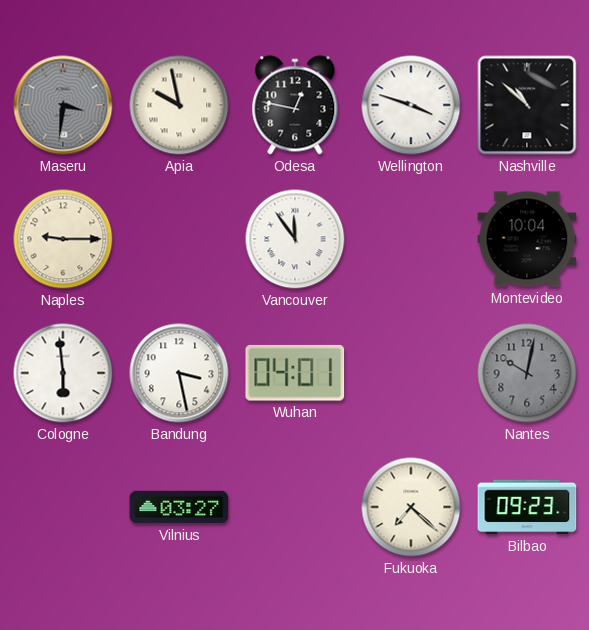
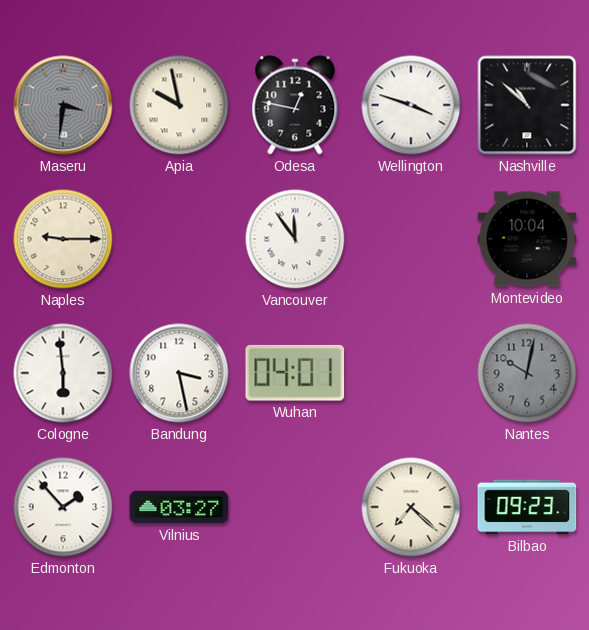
Edmonton: none -> 1:53 (63, 507)
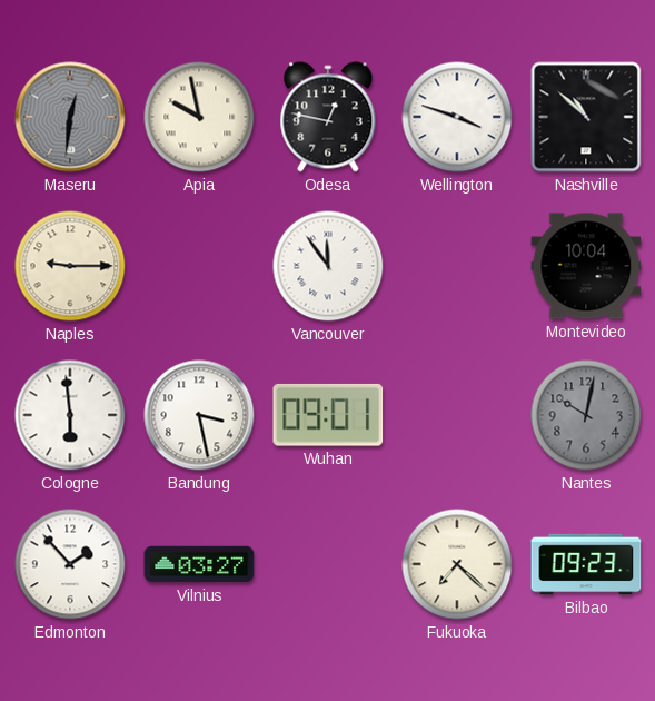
Maseru: 3:31 -> 12:31 (70, 117)
Wuhan: 04:01 -> 09:01 (328, 415)
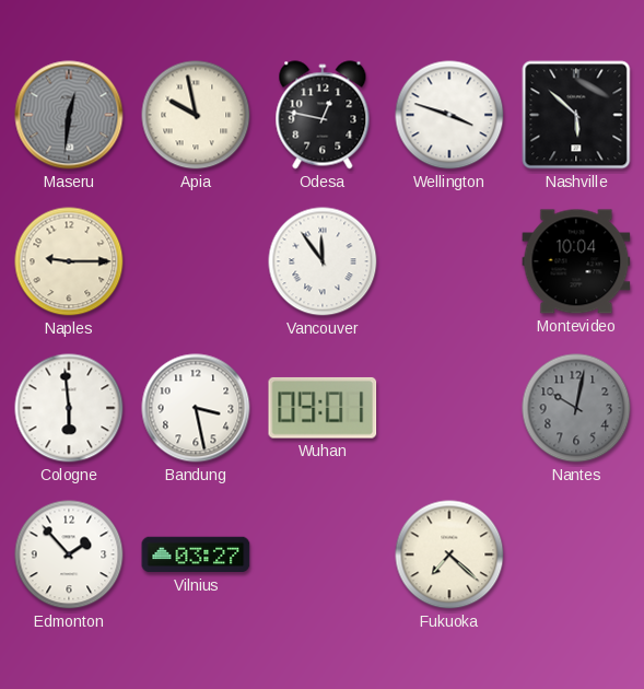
Nashville: 10:52 -> 5:52 (576, 115)
Bilbao: 09:23 -> none (586, 564)
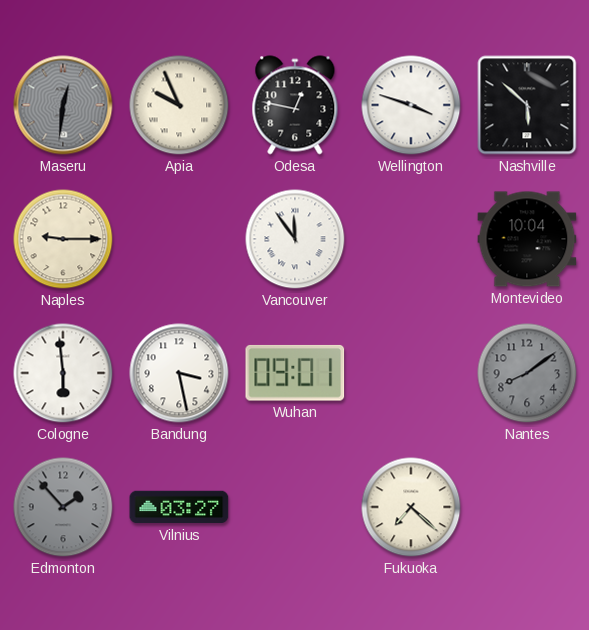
Apia: 9:58 -> 9:56 (179, 105)
Nantes: 10:02 -> 8:09 (527, 373)
Edmonton dial: white -> grey (63, 507)
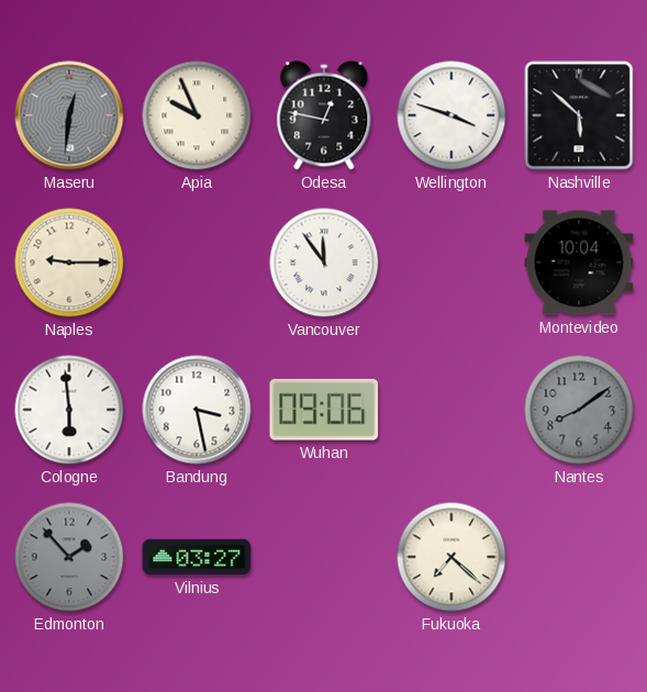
Wuhan: 09:01 -> 09:06 (324, 410)
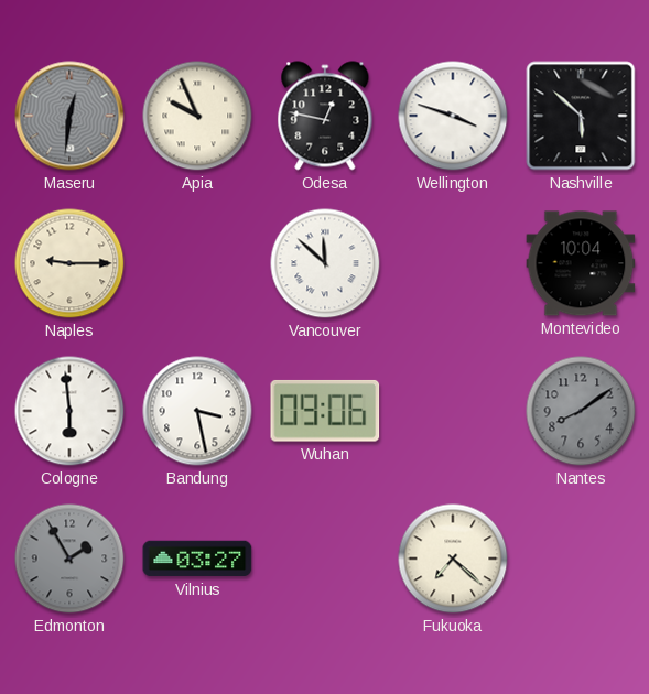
Vancouver: 11:54 -> 11:52 (325, 263)
Edmonton: 1:53 -> 1:55 (69, 559)
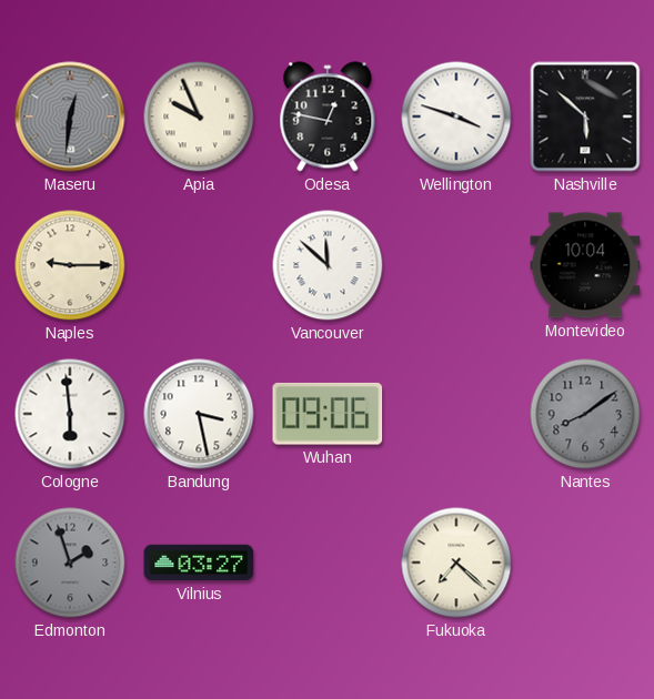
Edmonton: 1:55 -> 1:57 (70, 563)
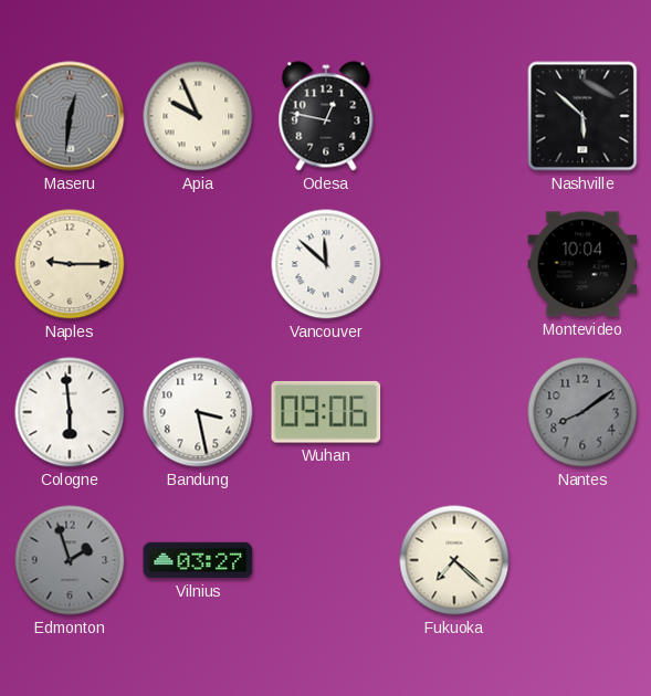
Wellington: 3:48 -> none (456, 116)
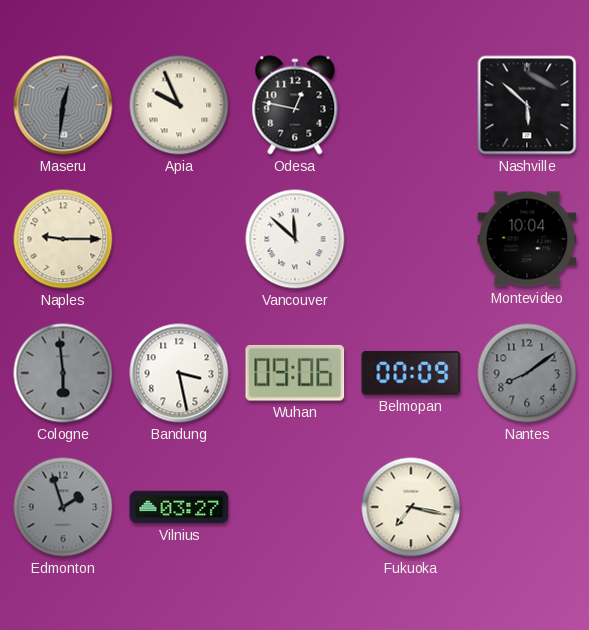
Cologne dial: white -> grey (63, 373)
Belmopan: none -> 00:09 (411, 373)
Fukuoka: 7:22 -> 7:17 (411, 507)
